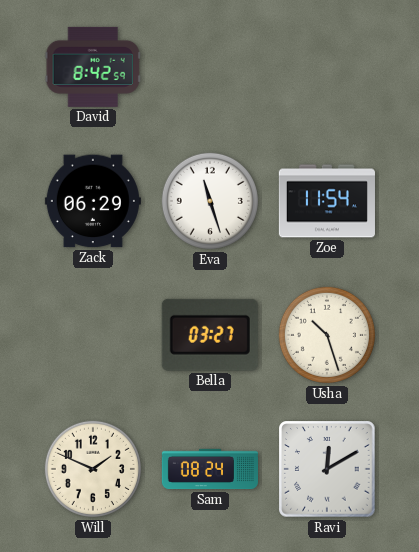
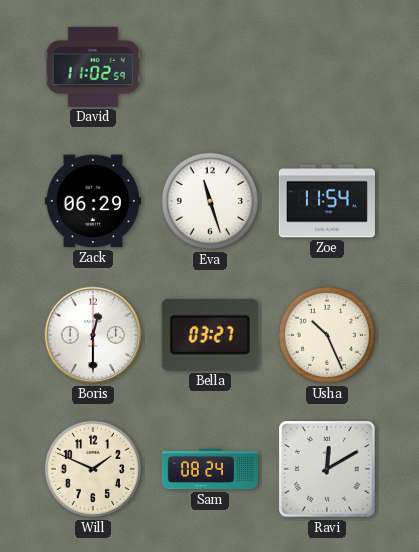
David: 8:42 -> 11:02 (93, 67)
Boris: none -> 12:30 (93, 335)
Usha: 10:27 -> 10:26 (327, 335)
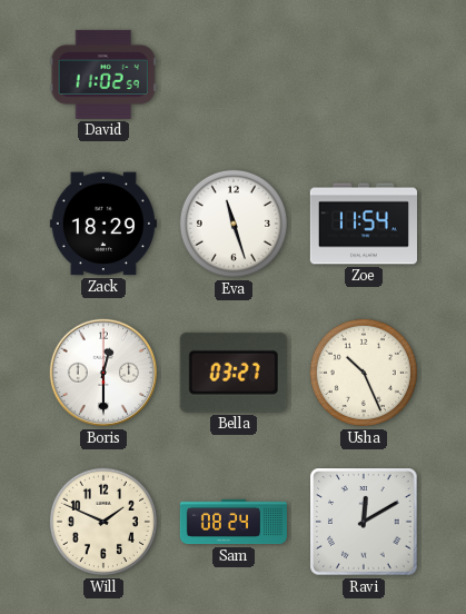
Zack: 06:29 -> 18:29 (103, 224)
